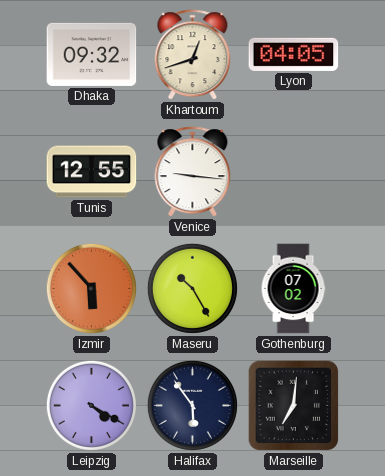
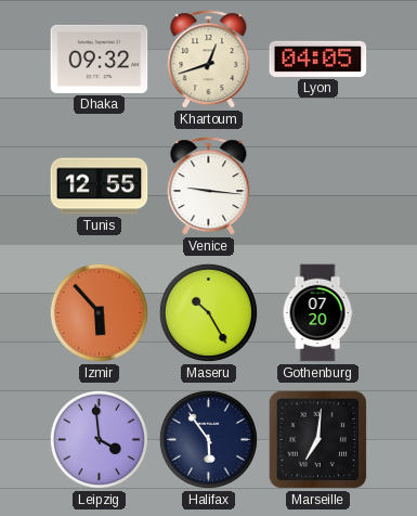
Gothenburg: 07:02 -> 07:20 (317, 313)
Leipzig: 4:20 -> 3:59 (99, 439)
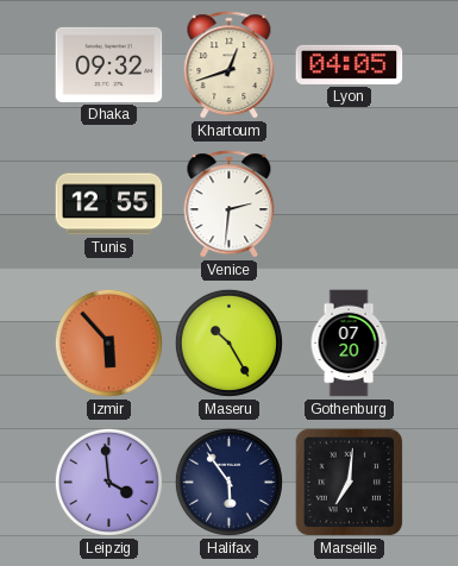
Venice: 9:16 -> 2:31 (230, 205)
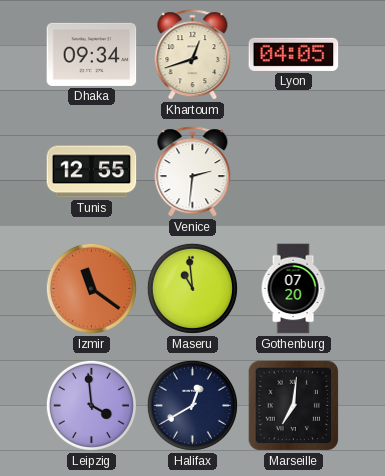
Dhaka: 09:32 -> 09:34 (92, 54)
Izmir: 5:53 -> 11:21 (91, 288)
Maseru: 10:25 -> 10:59 (192, 288)
Halifax: 5:54 -> 12:40 (192, 405)
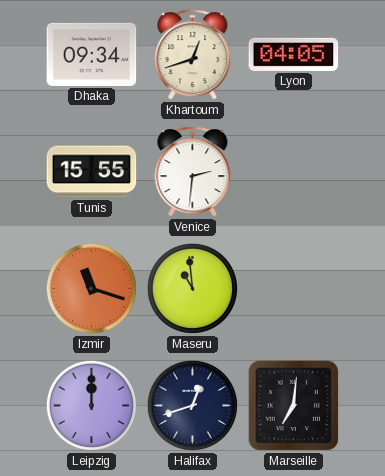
Tunis: 12:55 -> 15:55 (92, 172)
Izmir: 11:21 -> 11:18 (91, 288)
Gothenburg: 07:20 -> none (293, 289)
Leipzig: 3:59 -> 12:00 (91, 405)
Halifax: 12:40 -> 12:42 (192, 405)
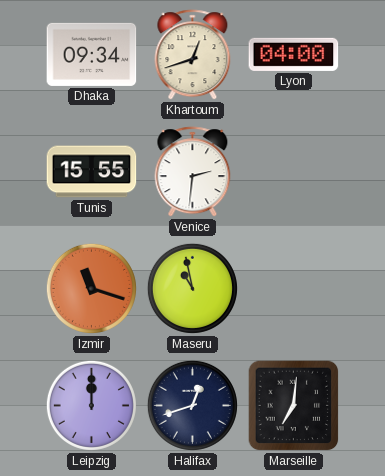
Lyon: 04:05 -> 04:00 (294, 54)
Maseru: 10:59 -> 10:58 (192, 288)
